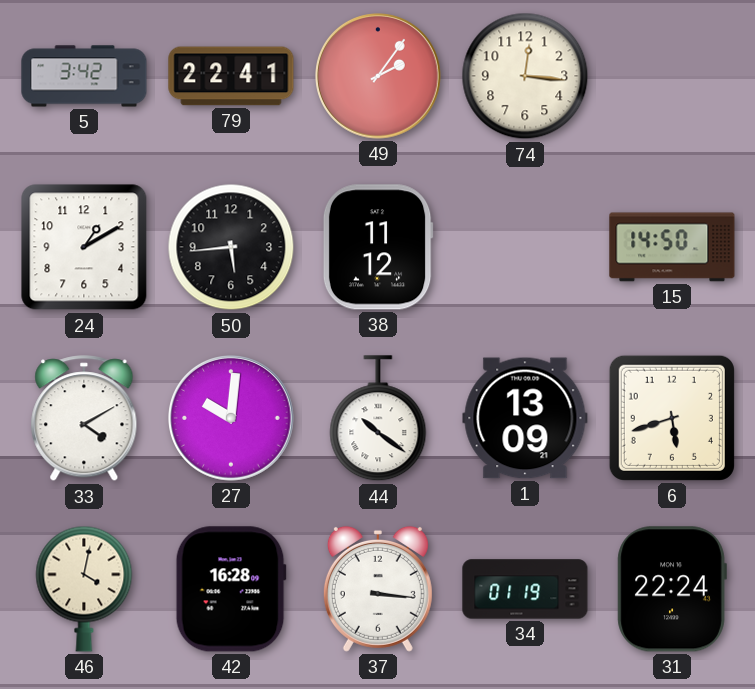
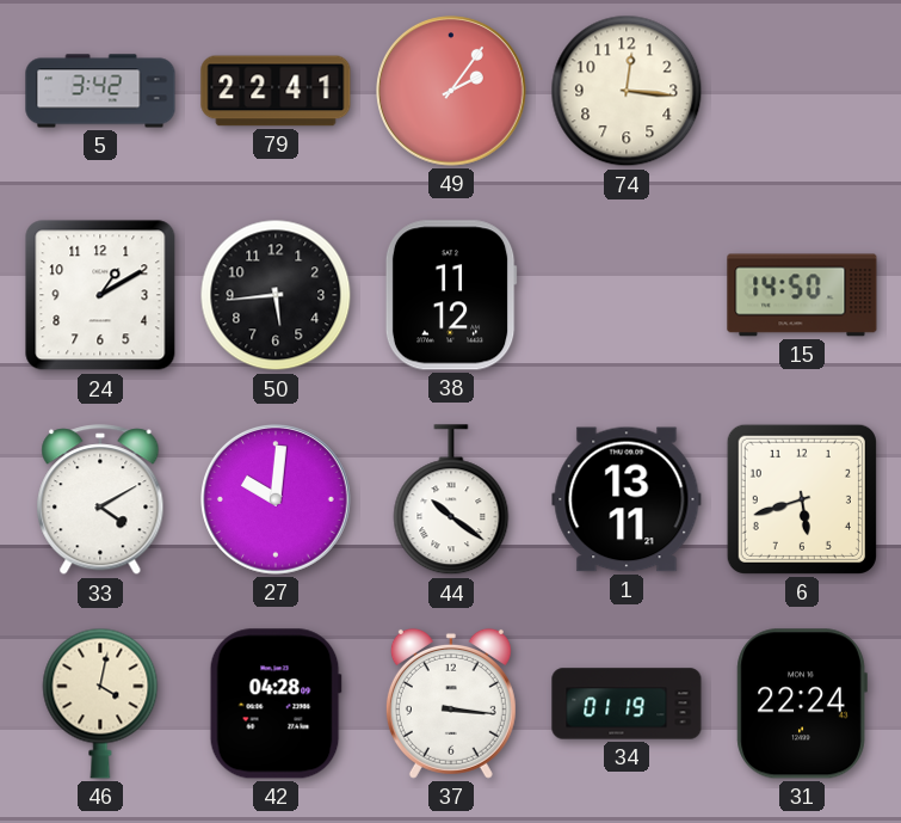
1: 13:09 -> 13:11 (627, 499)
42: 16:28 -> 04:28 (276, 704)
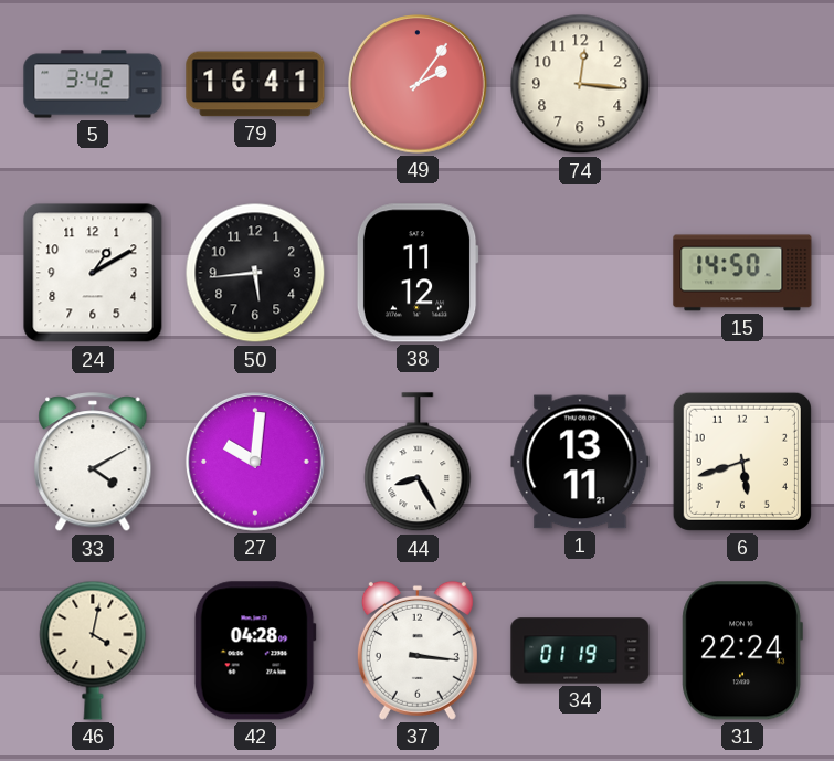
79: 22:41 -> 16:41 (255, 84)
44: 10:21 -> 8:25 (418, 463)
